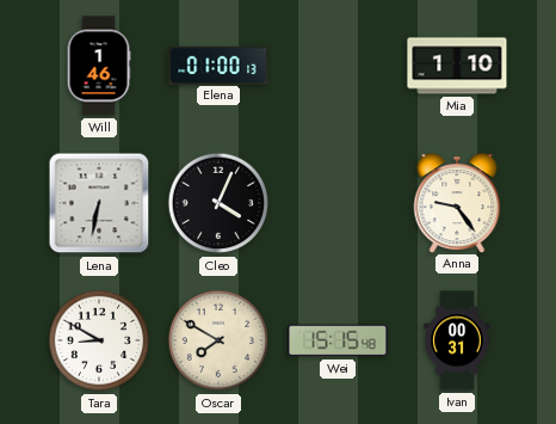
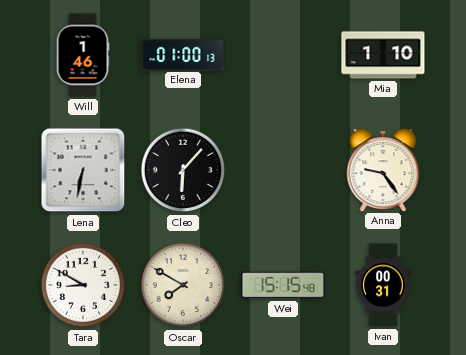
Cleo: 4:04 -> 6:07 (183, 170)
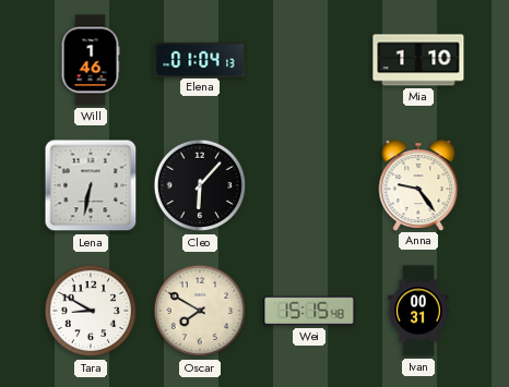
Elena: 01:00 -> 01:04 (200, 59)
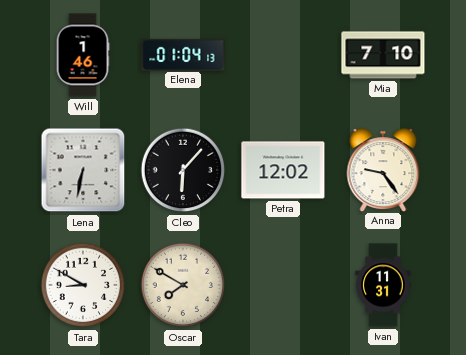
Mia: 1:10 -> 7:10 (383, 55)
Petra: none -> 12:02 (283, 170)
Wei: 15:15 -> none (309, 311)
Ivan: 00:31 -> 11:31 (383, 285)
